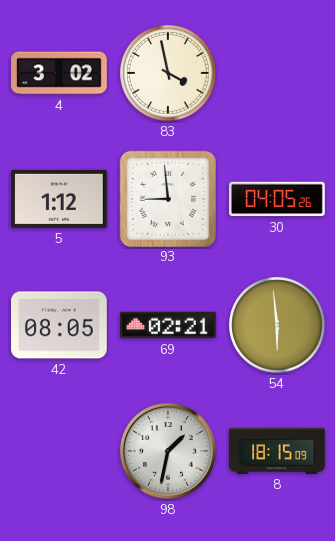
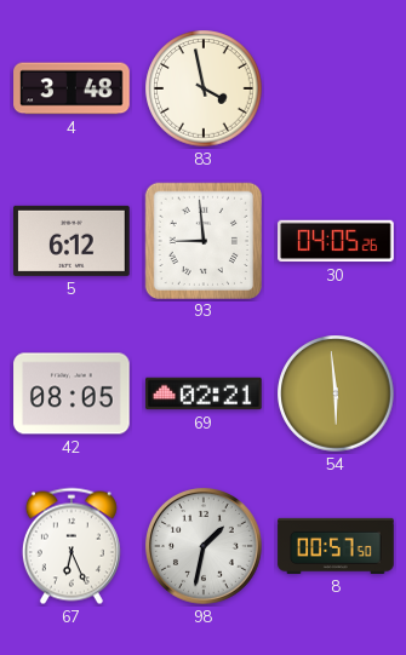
4: 3:02 -> 3:48 (72, 88)
5: 1:12 -> 6:12 (73, 241)
67: none -> 6:26 (72, 546)
8: 18:15 -> 00:57 (336, 546)
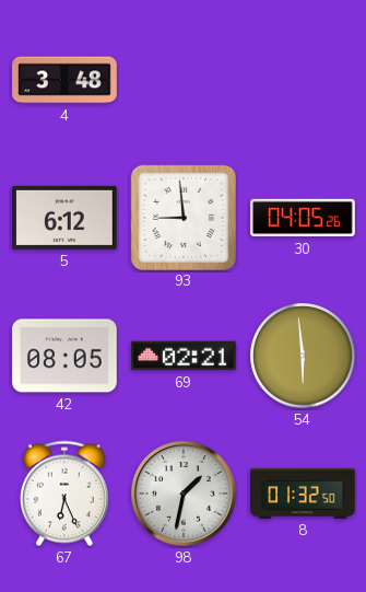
83: 3:58 -> none (204, 88)
8: 00:57 -> 01:32 (303, 494)
